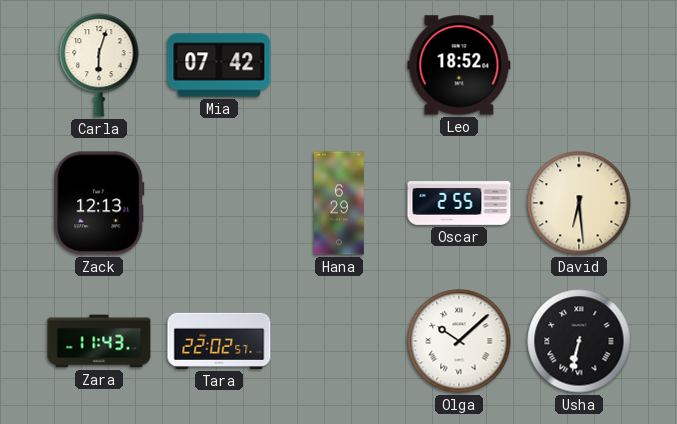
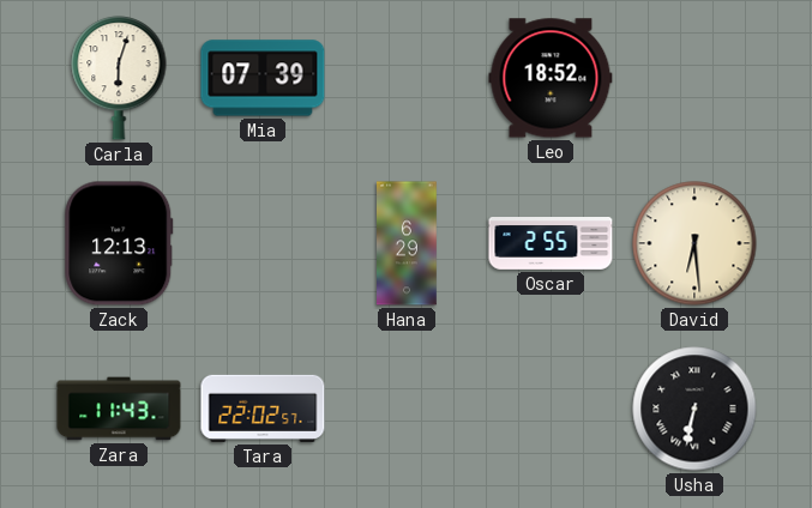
Mia: 07:42 -> 07:39 (263, 78)
Olga: 10:08 -> none (459, 341)
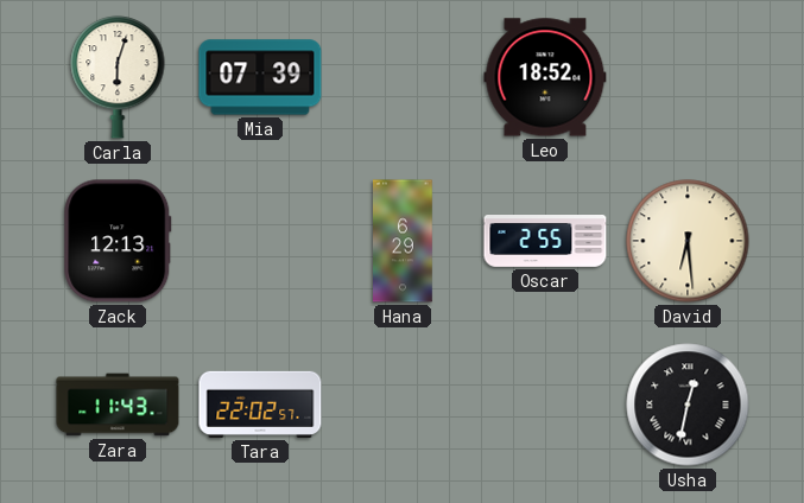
Usha: 6:32 -> 12:32 (688, 405)
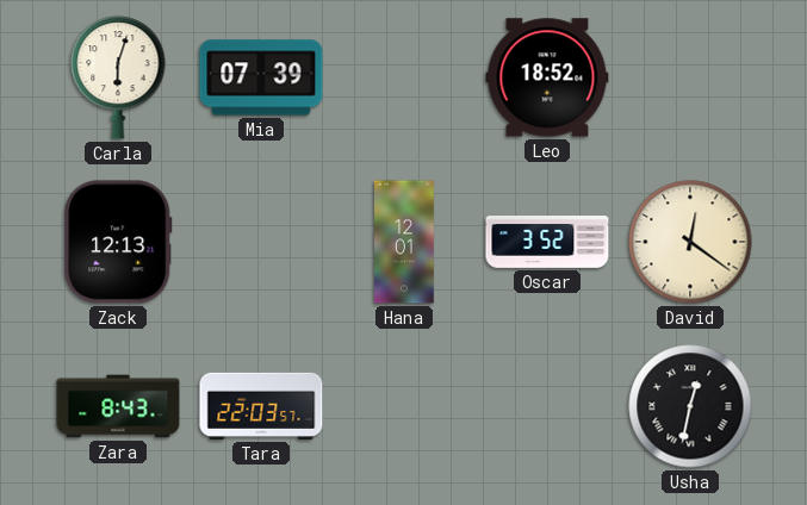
Hana: 6:29 -> 12:01 (405, 242)
Oscar: 2:55 -> 3:52 (547, 243)
David: 6:29 -> 12:21 (690, 242)
Zara: 11:43 -> 8:43 (118, 406)
Tara: 22:02 -> 22:03 (261, 406)
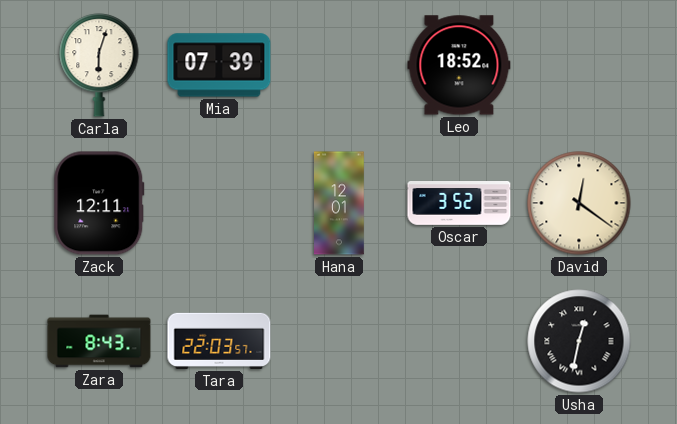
Zack: 12:13 -> 12:11 (99, 203)
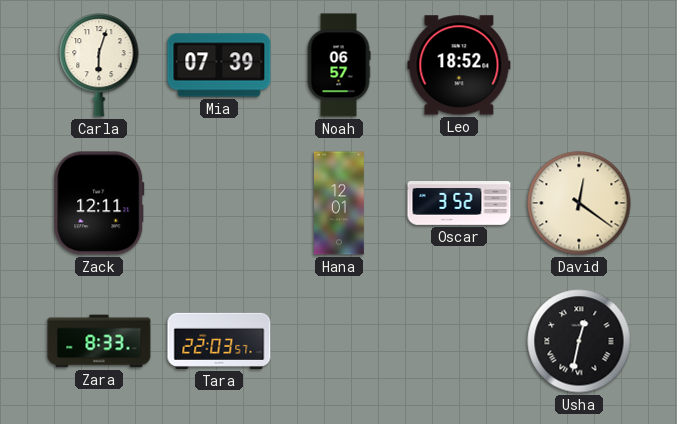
Noah: none -> 06:57 (339, 65)
Zara: 8:43 -> 8:33 (99, 341)
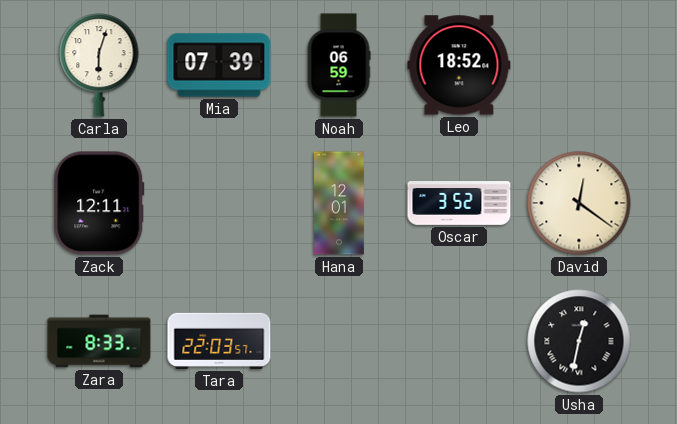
Noah: 06:57 -> 06:59 (339, 65)
